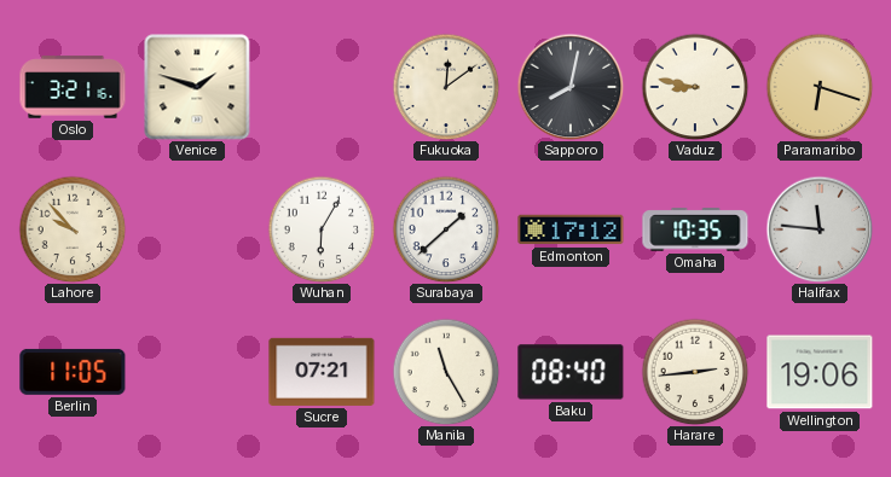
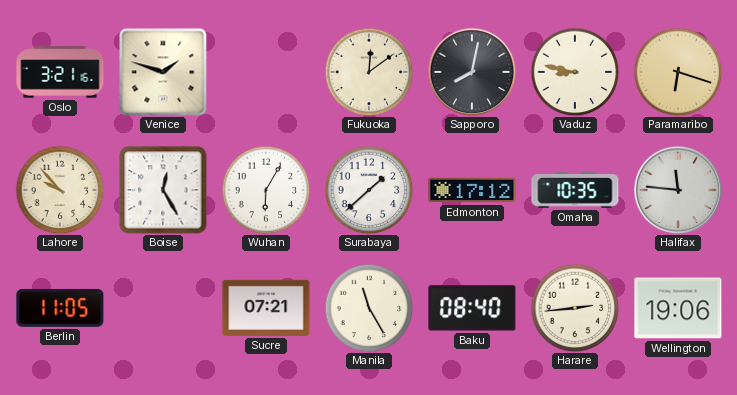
Boise: none -> 12:25 (163, 190)
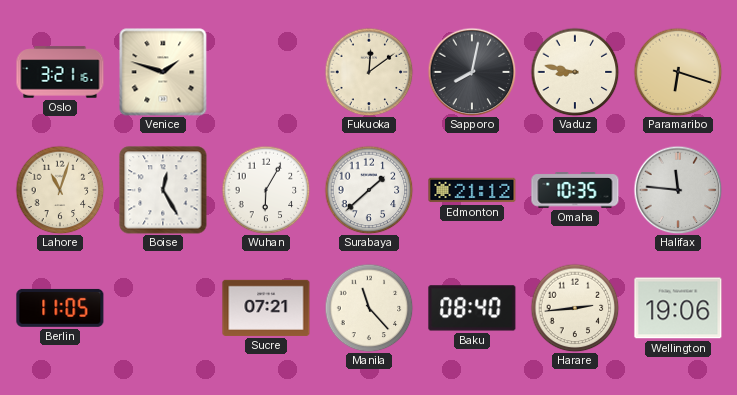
Lahore: 9:53 -> 11:03 (60, 190)
Edmonton: 17:12 -> 21:12 (472, 190)
Manila: 11:25 -> 11:23 (369, 308)
